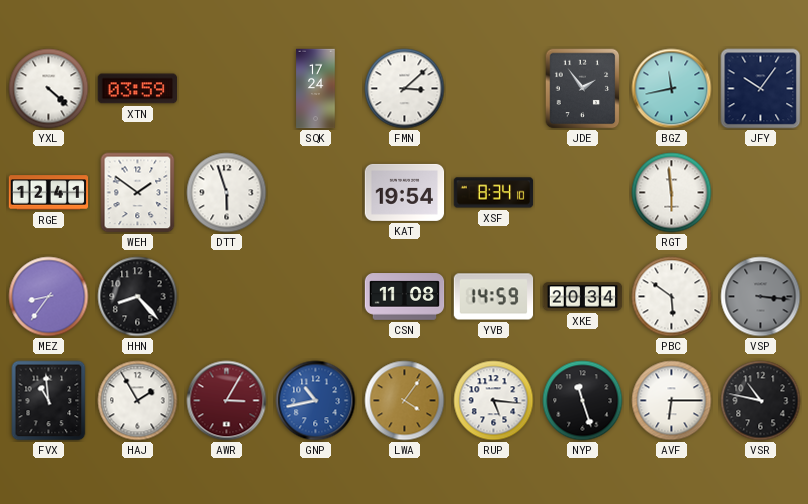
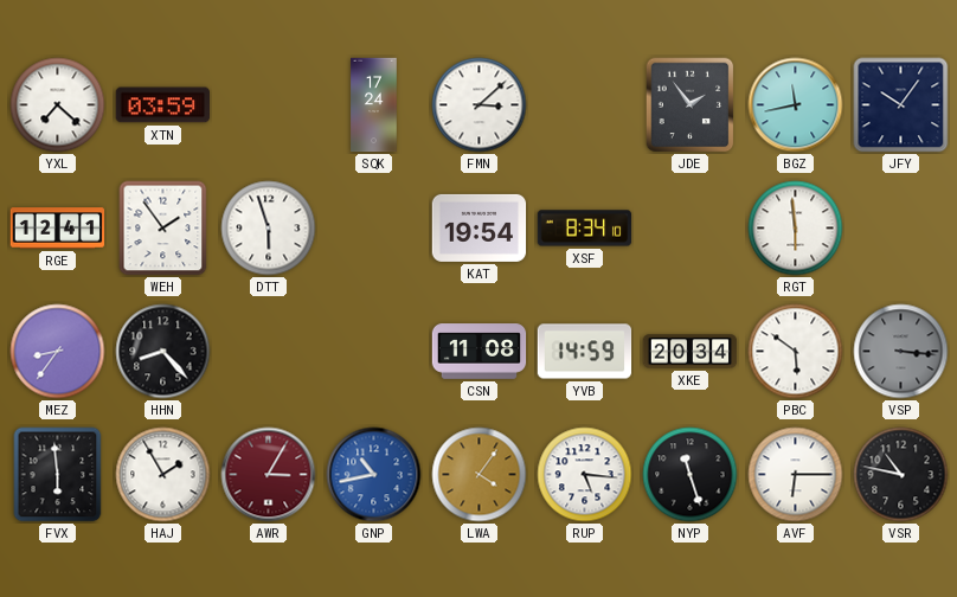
YXL: 4:22 -> 7:22 (58, 105)
WEH: 1:51 -> 1:54 (163, 229)
FVX: 10:59 -> 5:59 (58, 475)
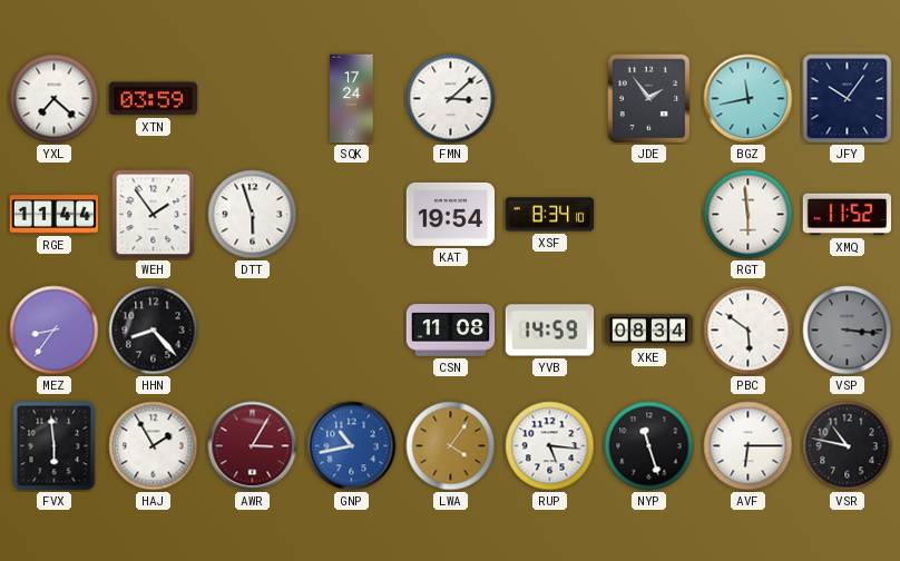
RGE: 12:41 -> 11:44 (55, 215)
XMQ: none -> 11:52 (848, 215)
XKE: 20:34 -> 08:34 (649, 331)
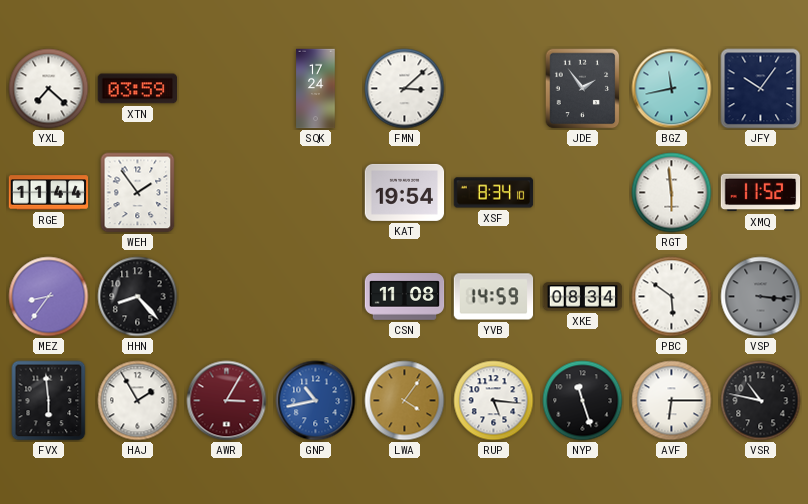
DTT: 5:57 -> none (253, 215)
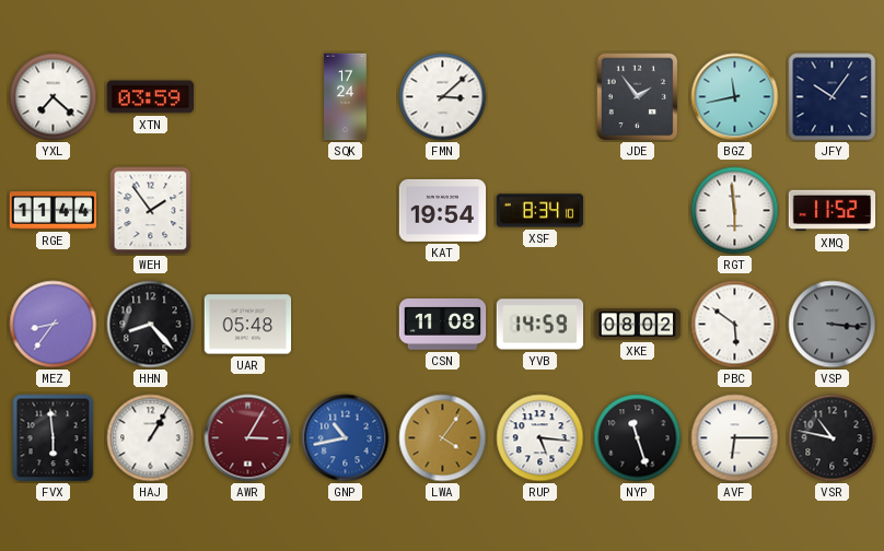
UAR: none -> 05:48 (248, 325)
XKE: 08:34 -> 08:02 (638, 325)
HAJ: 1:55 -> 1:05 (151, 438)
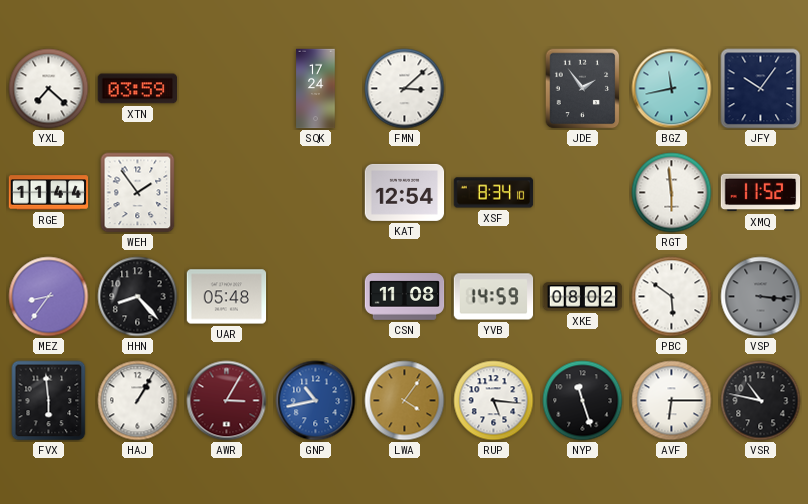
KAT: 19:54 -> 12:54 (405, 192)
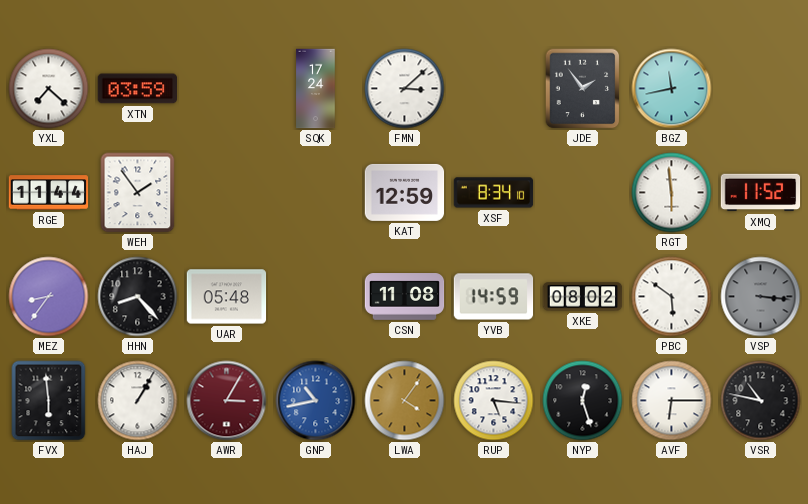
JFY: 10:06 -> none (761, 89)
KAT: 12:54 -> 12:59 (405, 192)
NYP: 11:27 -> 12:27 (583, 401)
